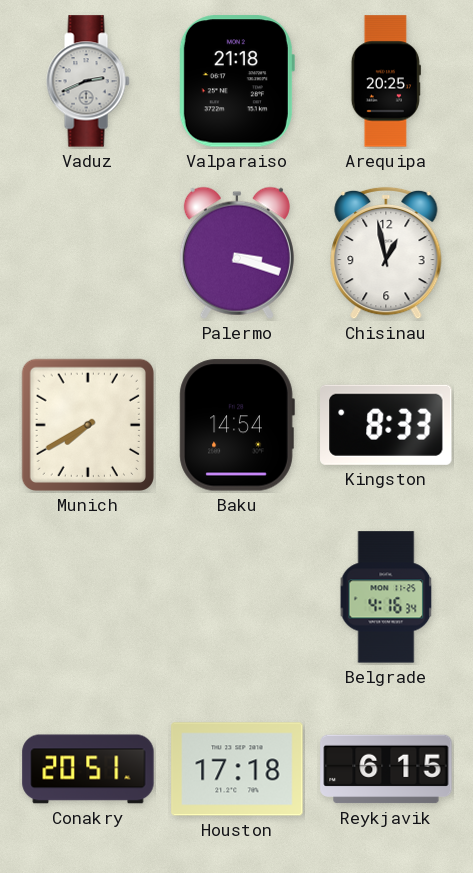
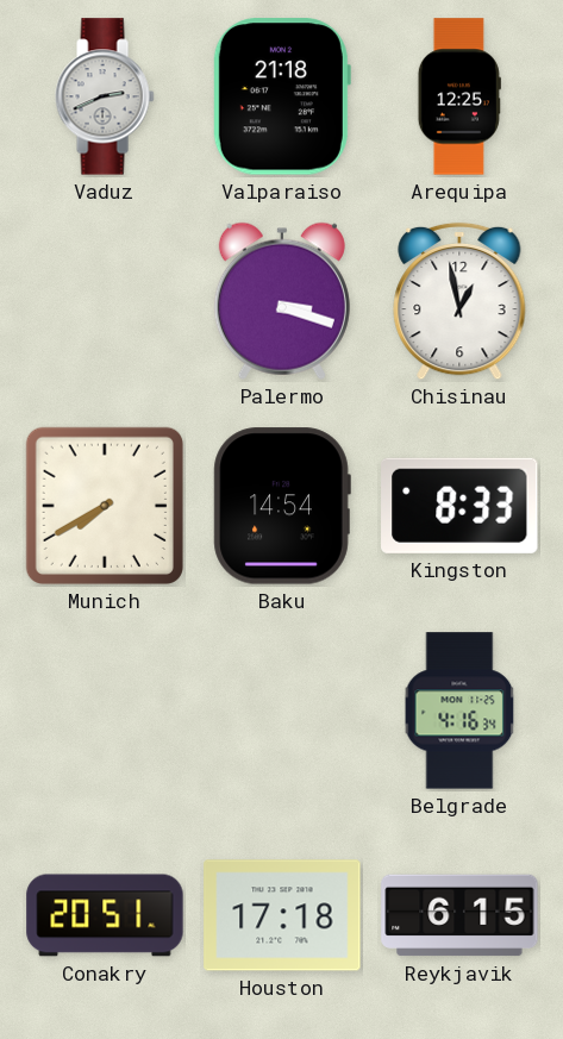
Arequipa: 20:25 -> 12:25 (459, 96)
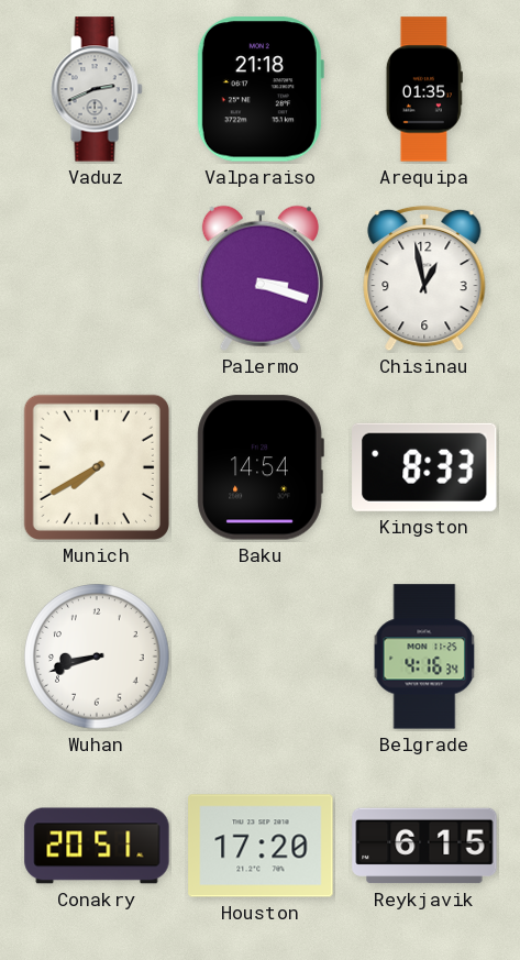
Arequipa: 12:25 -> 01:35 (424, 89)
Wuhan: none -> 8:42 (97, 656)
Houston: 17:18 -> 17:20 (261, 846)
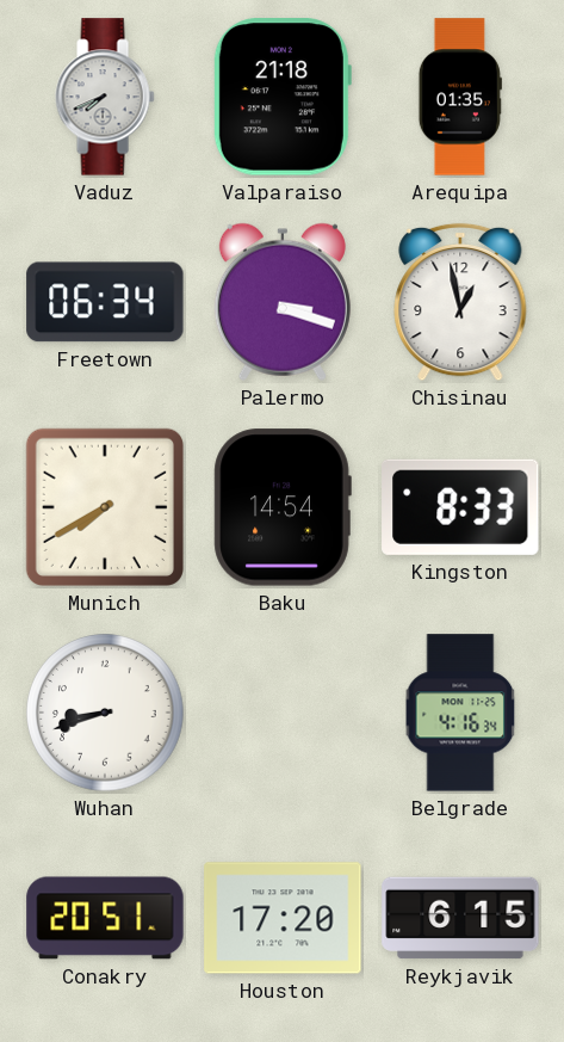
Vaduz: 2:41 -> 7:41 (105, 97)
Freetown: none -> 06:34 (105, 302)
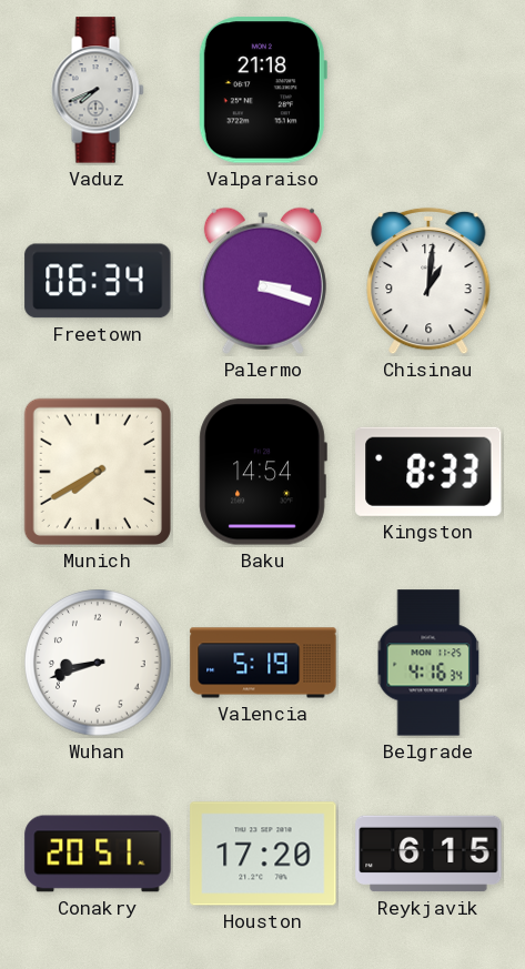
Arequipa: 01:35 -> none (460, 97)
Chisinau: 12:58 -> 1:01 (428, 281)
Valencia: none -> 5:19 (263, 663)
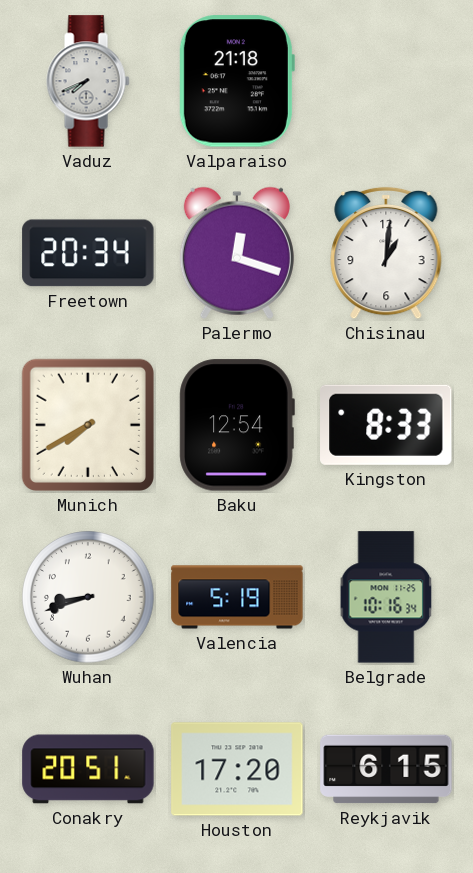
Freetown: 06:34 -> 20:34 (88, 253)
Palermo: 3:18 -> 12:18 (237, 253)
Baku: 14:54 -> 12:54 (237, 425)
Belgrade: 4:16 -> 10:16 (386, 597)
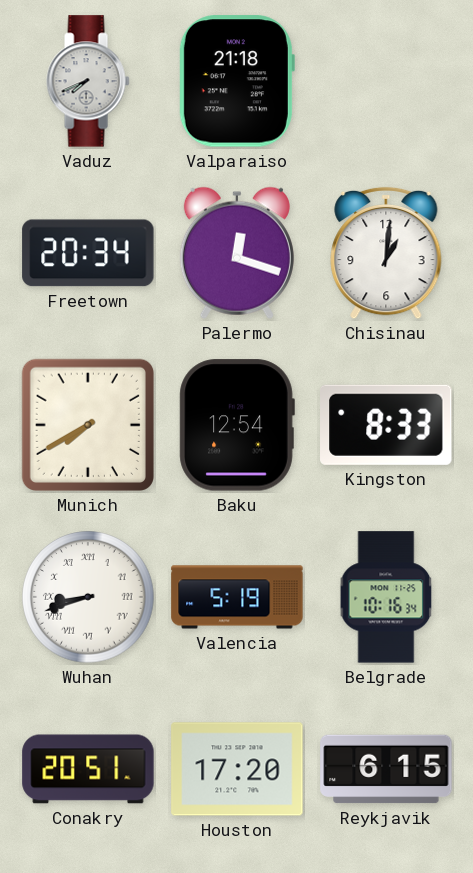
Wuhan numerals: Arabic -> Roman (88, 597)
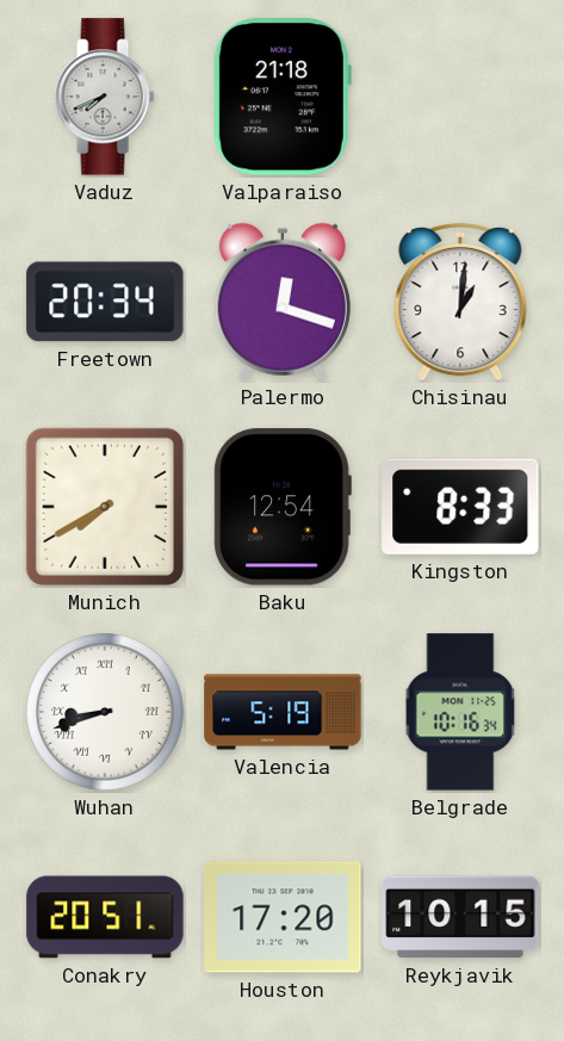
Reykjavik: 6:15 -> 10:15 (460, 917)
